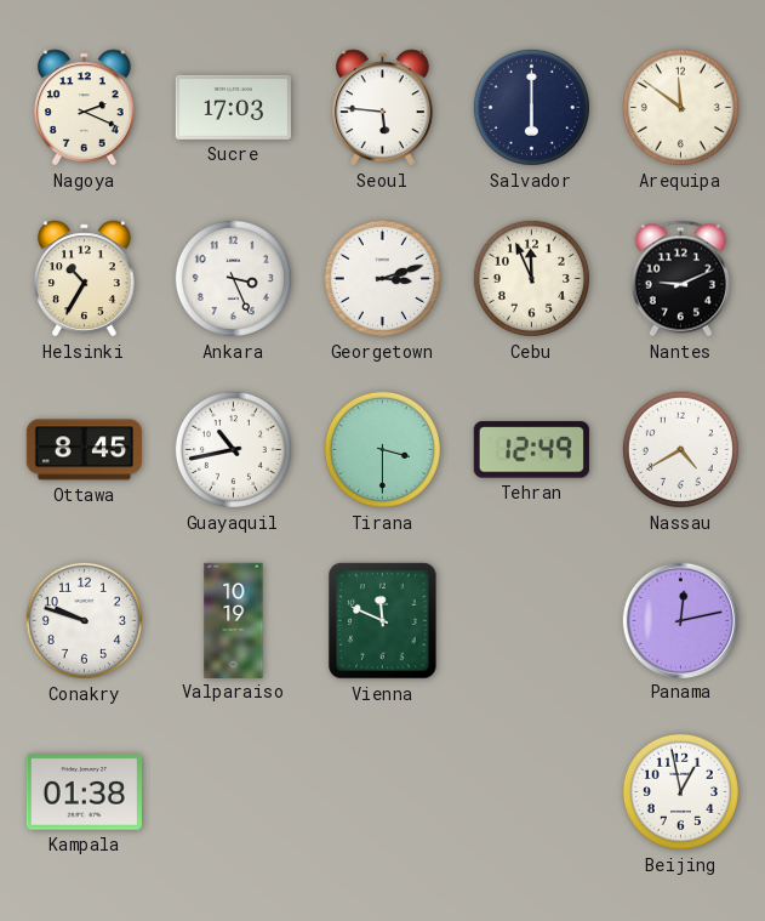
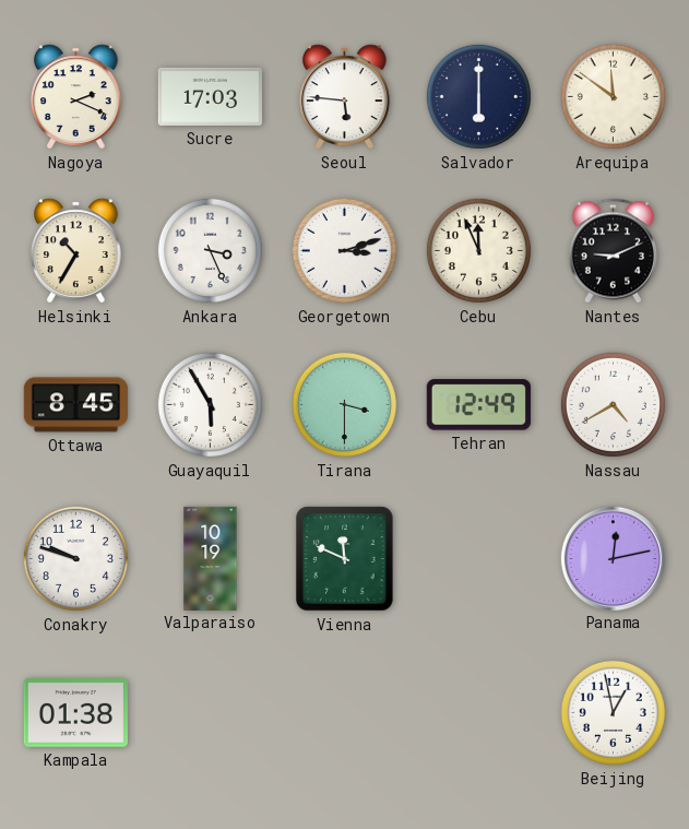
Guayaquil: 10:43 -> 5:55 (210, 404)
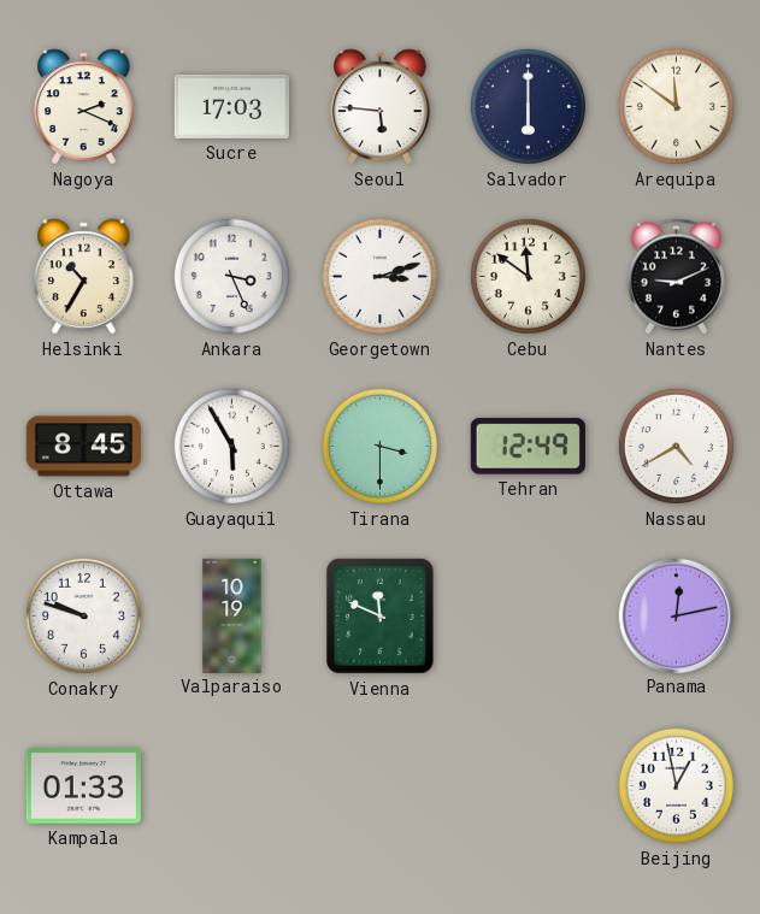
Cebu: 11:56 -> 11:51 (528, 276)
Kampala: 01:38 -> 01:33 (83, 786)
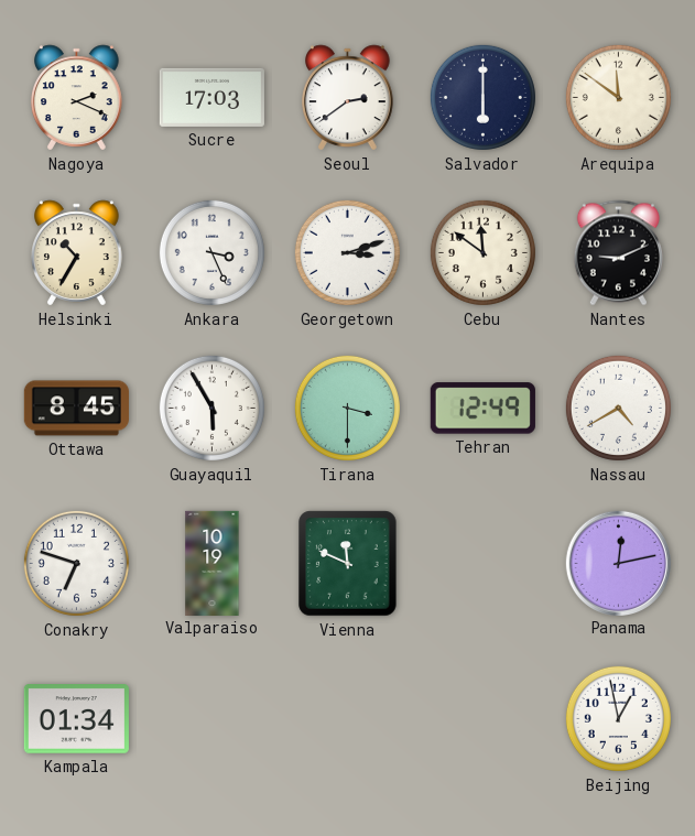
Seoul: 5:46 -> 2:39 (348, 98)
Conakry: 9:48 -> 6:48 (76, 563)
Kampala: 01:33 -> 01:34 (76, 719)
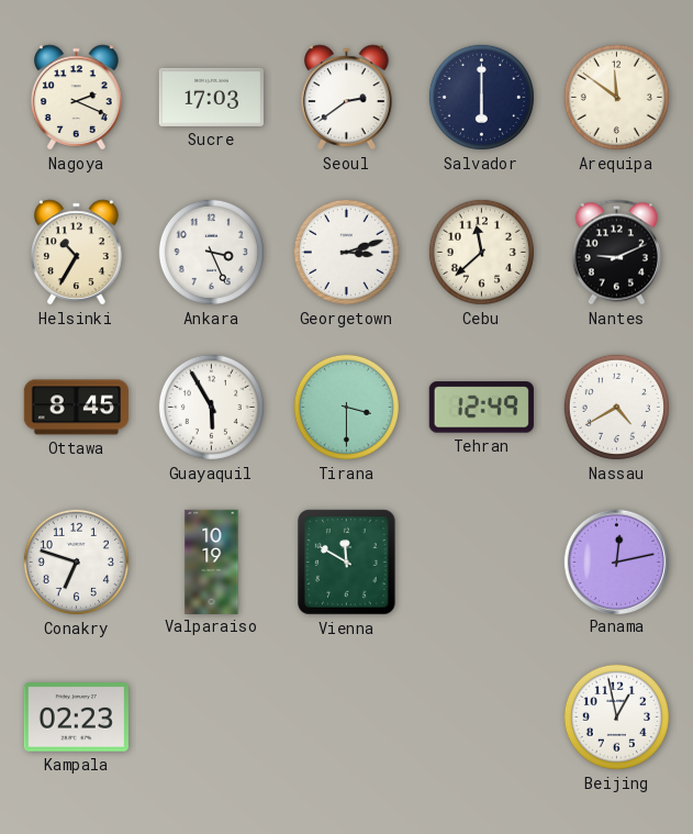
Cebu: 11:51 -> 11:38 (481, 252)
Vienna: 11:49 -> 11:50 (347, 563)
Kampala: 01:34 -> 02:23 (76, 718)
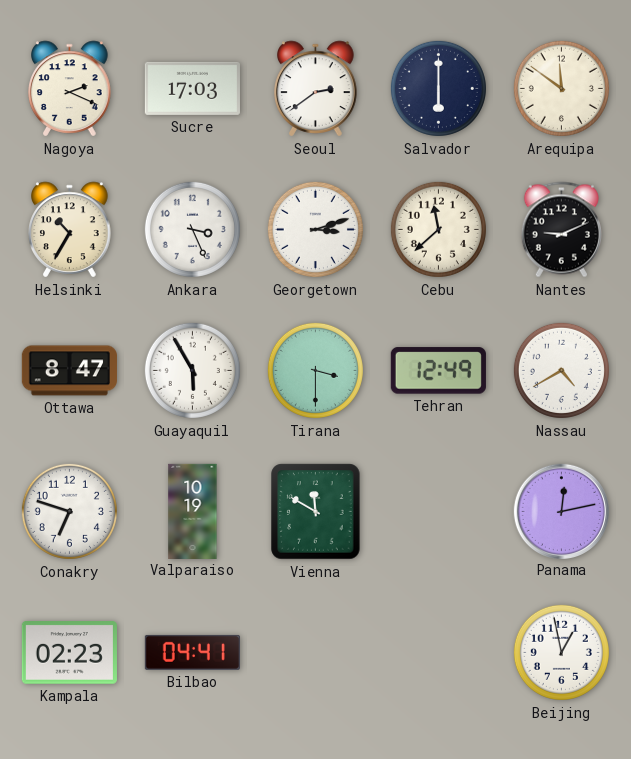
Ottawa: 8:45 -> 8:47 (69, 371)
Bilbao: none -> 04:41 (192, 652)
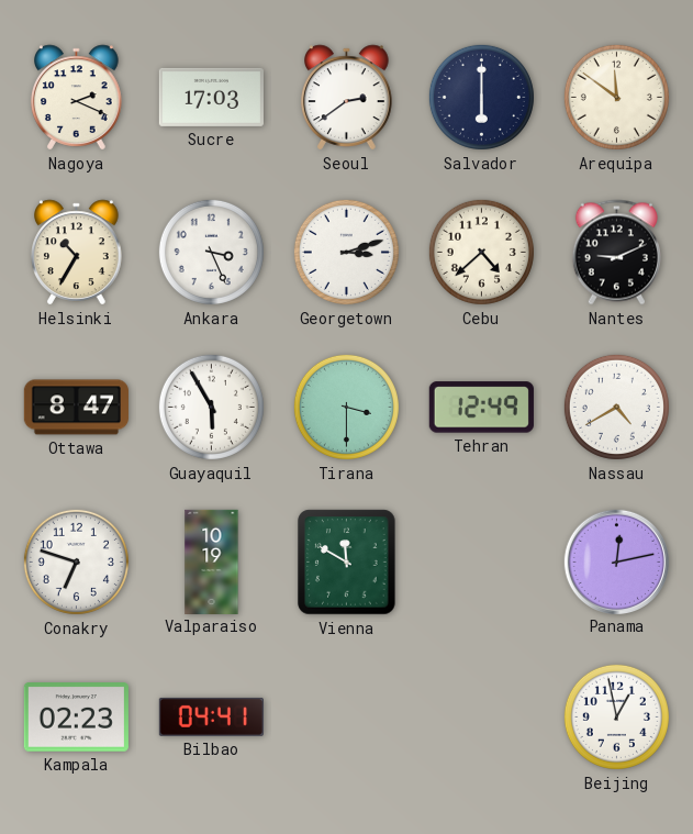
Cebu: 11:38 -> 4:38 (481, 252)
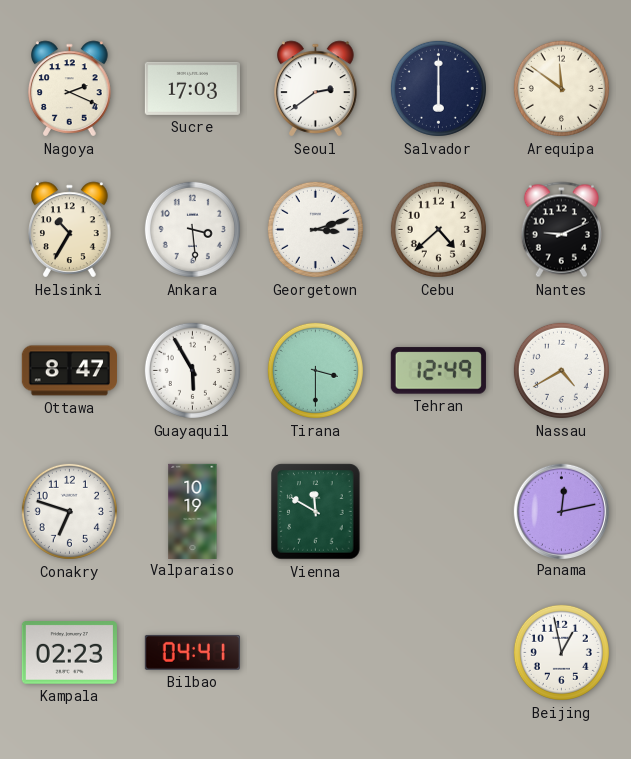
Ankara: 3:26 -> 3:29 (192, 229)
